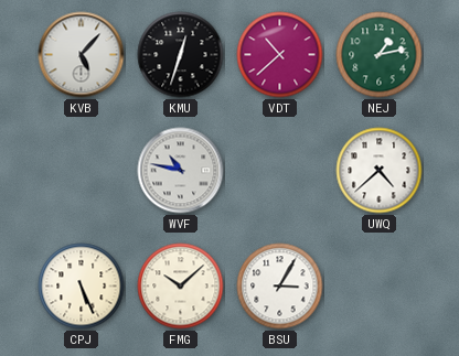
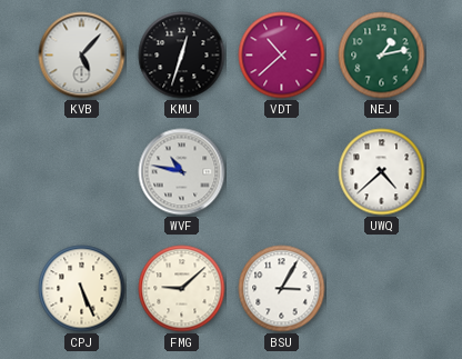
FMG: 10:08 -> 9:08 (182, 289)
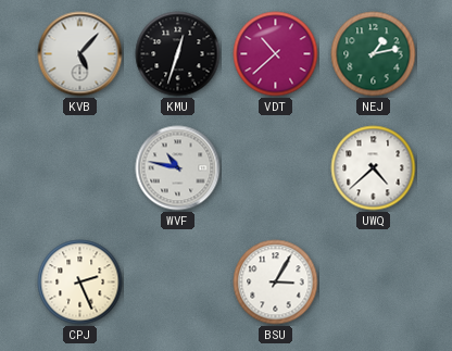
CPJ: 5:26 -> 2:26 (80, 283)
FMG: 9:08 -> none (182, 289)
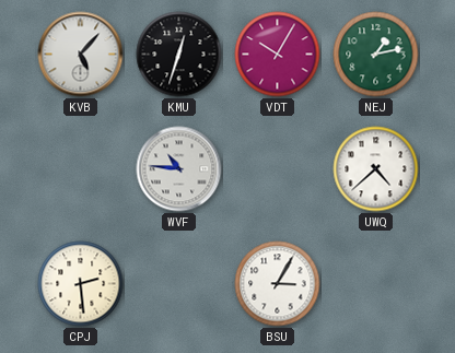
VDT: 10:38 -> 10:05 (278, 55)
WVF: 10:47 -> 10:46 (179, 169)
CPJ: 2:26 -> 2:29 (81, 284)
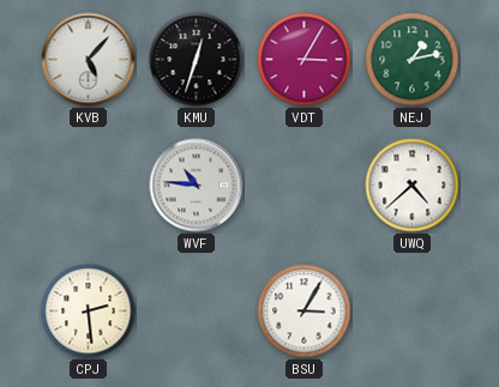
VDT: 10:05 -> 3:05 (305, 60)
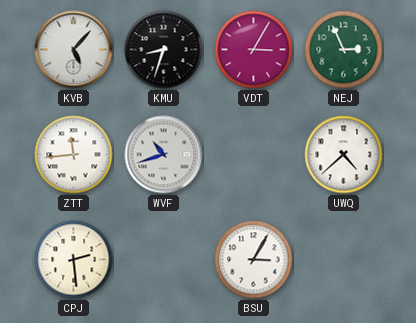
KMU: 12:33 -> 8:33 (164, 50)
NEJ: 1:13 -> 2:56 (344, 50)
ZTT: none -> 11:44 (74, 155)
WVF: 10:46 -> 10:42 (164, 155)
